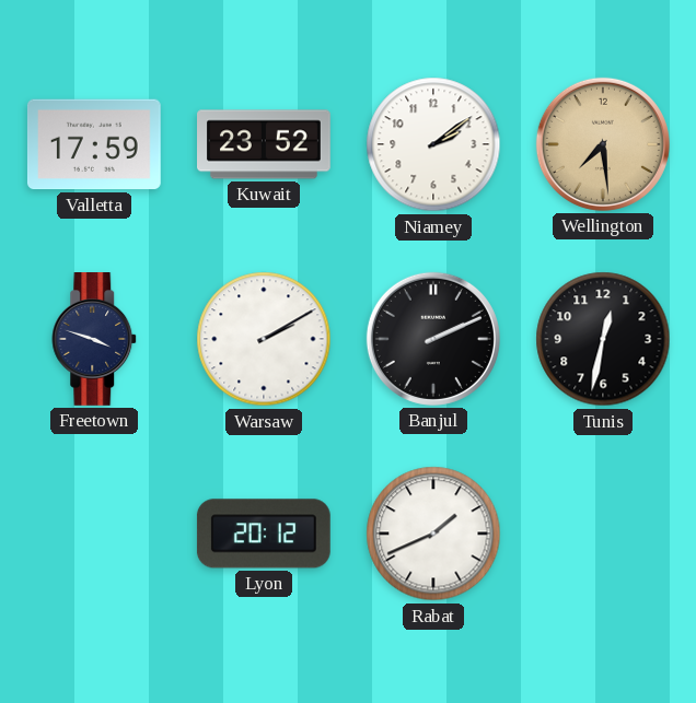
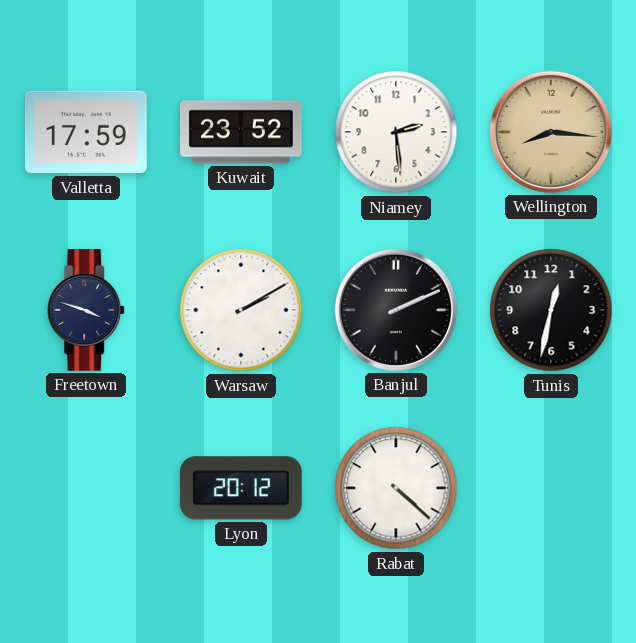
Niamey: 2:09 -> 2:29 (396, 132)
Wellington: 7:29 -> 8:16 (551, 132)
Rabat: 1:41 -> 4:22 (396, 488)
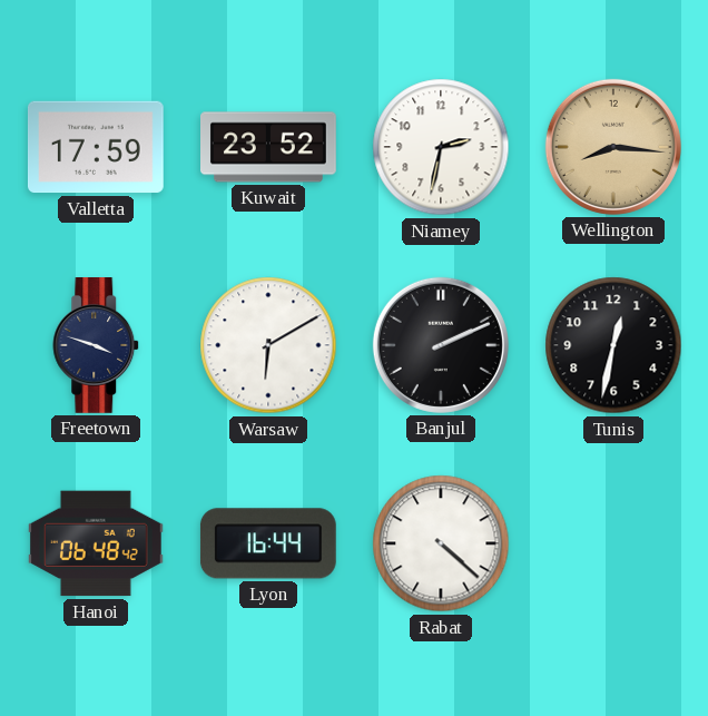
Niamey: 2:29 -> 2:32 (441, 147)
Warsaw: 2:10 -> 6:10 (268, 345)
Hanoi: none -> 06:48 (96, 543)
Lyon: 20:12 -> 16:44 (268, 543)
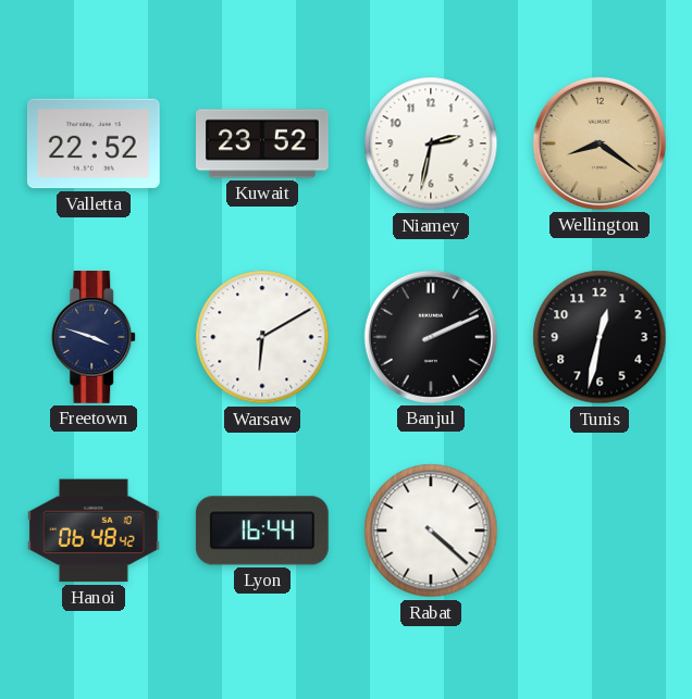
Valletta: 17:59 -> 22:52 (94, 143)
Wellington: 8:16 -> 8:21 (600, 143)
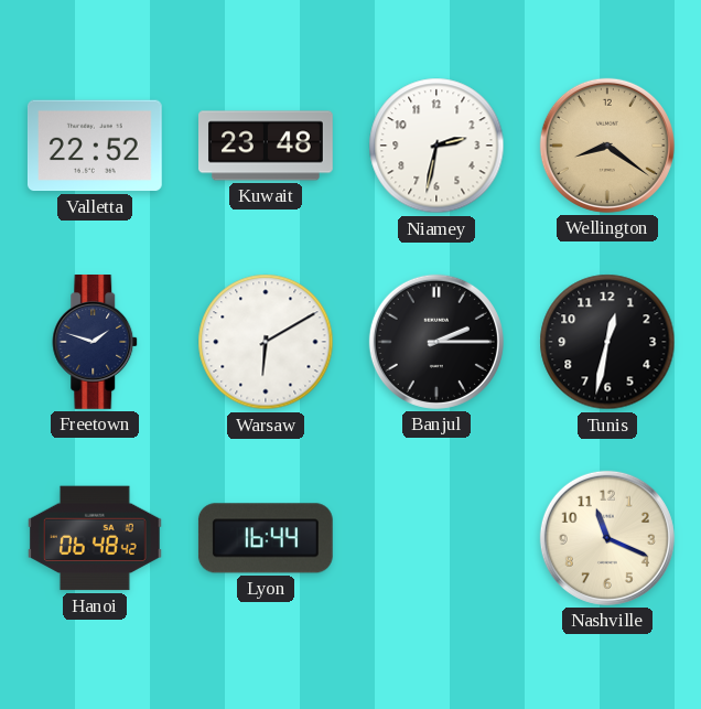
Kuwait: 23:52 -> 23:48 (267, 146)
Freetown: 3:48 -> 1:48 (96, 343)
Banjul: 2:11 -> 2:15 (436, 342)
Rabat: 4:22 -> none (431, 531)
Nashville: none -> 11:19 (607, 538)
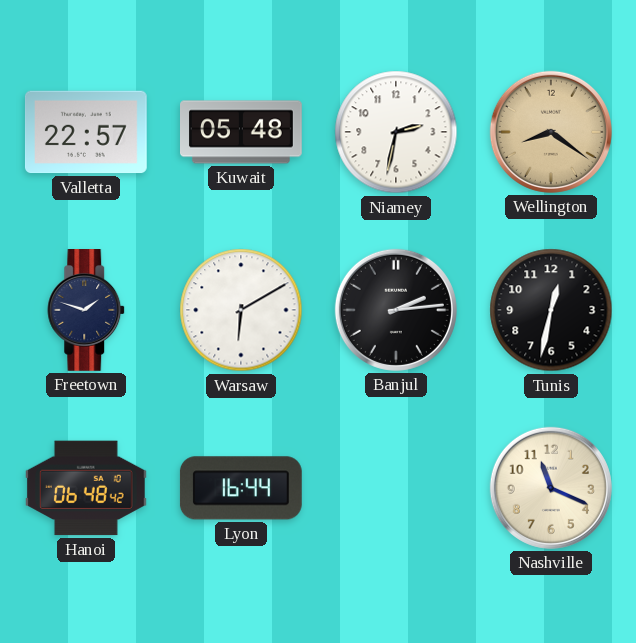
Valletta: 22:52 -> 22:57 (86, 132)
Kuwait: 23:48 -> 05:48 (242, 132)
Banjul: 2:15 -> 2:14 (396, 310)
